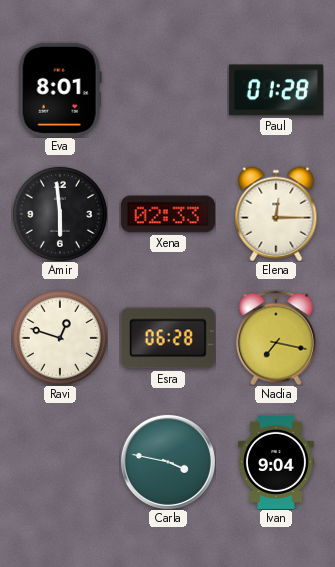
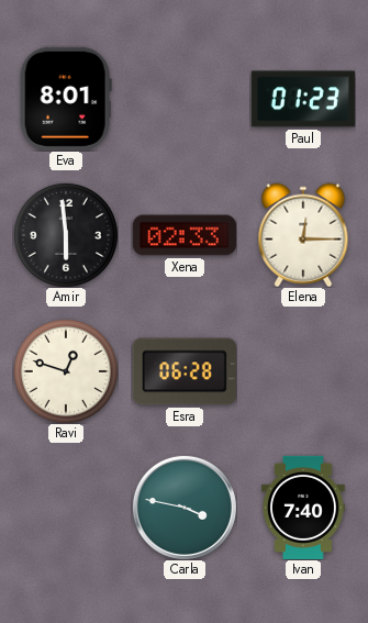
Paul: 01:28 -> 01:23 (303, 99)
Nadia: 7:17 -> none (276, 338)
Ivan: 9:04 -> 7:40 (303, 508)
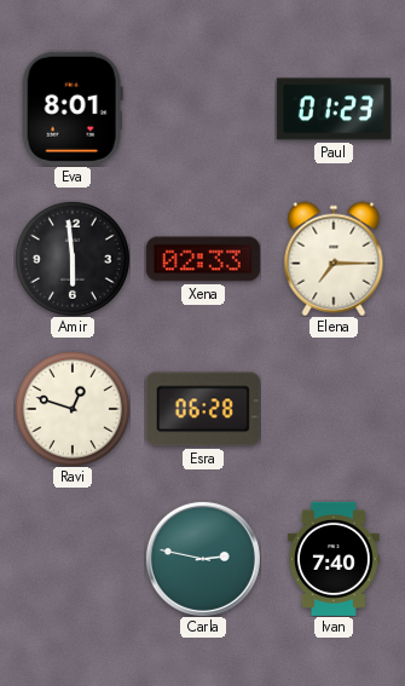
Elena: 12:15 -> 7:15 (334, 259)
Carla: 3:47 -> 2:47 (203, 559)
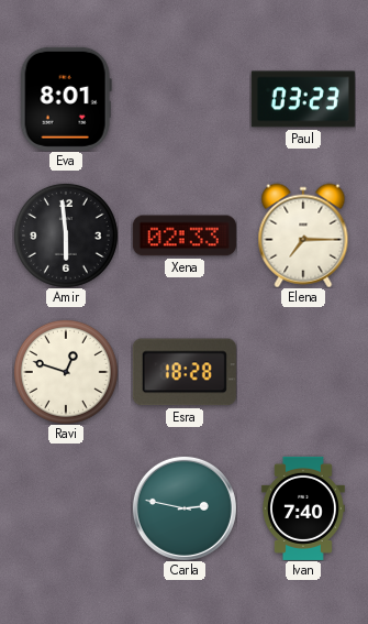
Paul: 01:23 -> 03:23 (303, 99)
Esra: 06:28 -> 18:28 (185, 372)
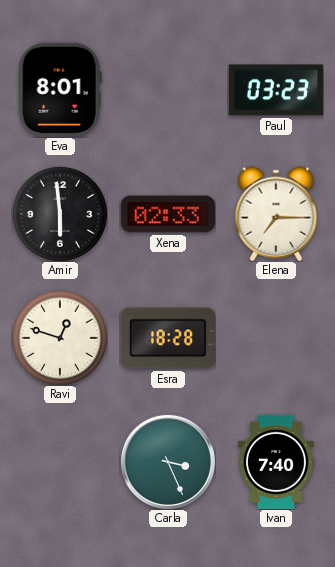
Carla: 2:47 -> 3:26 (168, 462)
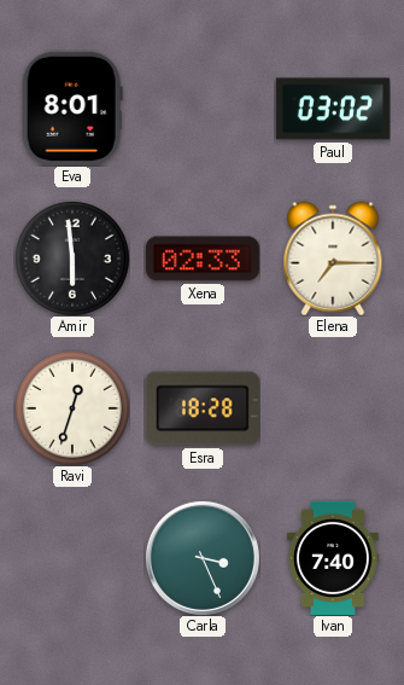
Paul: 03:23 -> 03:02 (333, 109)
Ravi: 12:48 -> 12:33 (72, 408)
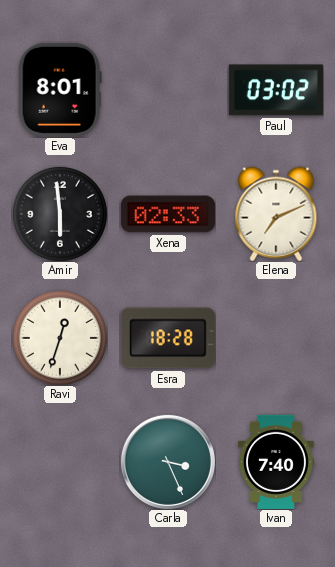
Elena: 7:15 -> 7:11 (276, 214)
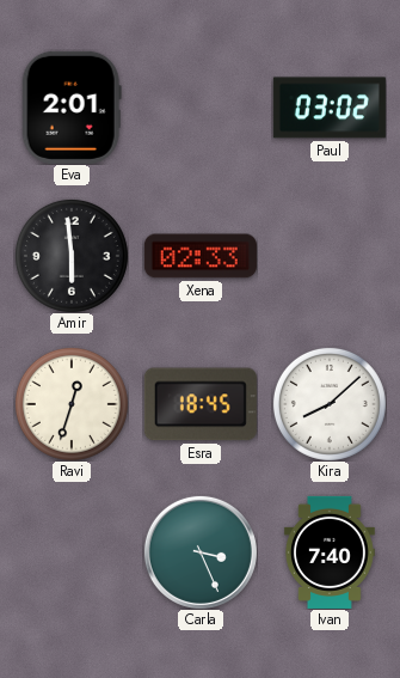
Eva: 8:01 -> 2:01 (72, 108)
Elena: 7:11 -> none (276, 214)
Esra: 18:28 -> 18:45 (201, 404)
Kira: none -> 8:08 (330, 404)
